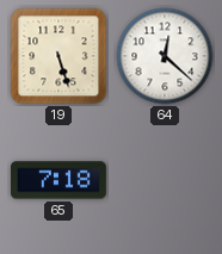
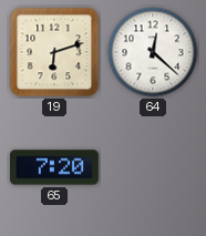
19: 5:27 -> 6:12 (54, 52)
65: 7:18 -> 7:20 (54, 167)
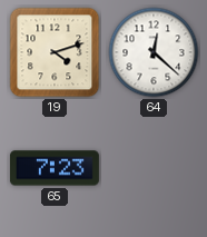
19: 6:12 -> 4:12 (55, 52)
65: 7:20 -> 7:23 (55, 168)
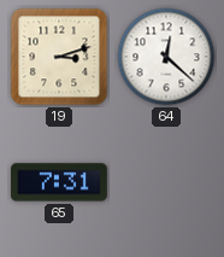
19: 4:12 -> 3:12 (59, 57)
65: 7:23 -> 7:31 (59, 182)
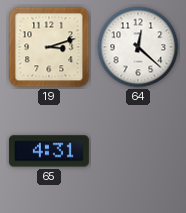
65: 7:31 -> 4:31 (49, 151)
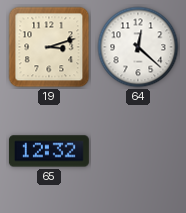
65: 4:31 -> 12:32 (49, 151)
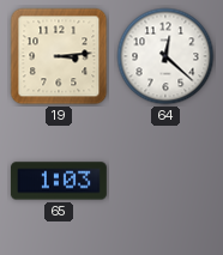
19: 3:12 -> 3:14 (59, 56)
65: 12:32 -> 1:03 (59, 181)
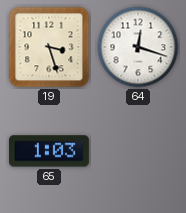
19: 3:14 -> 3:27 (49, 47)
64: 12:22 -> 12:18 (138, 47)
